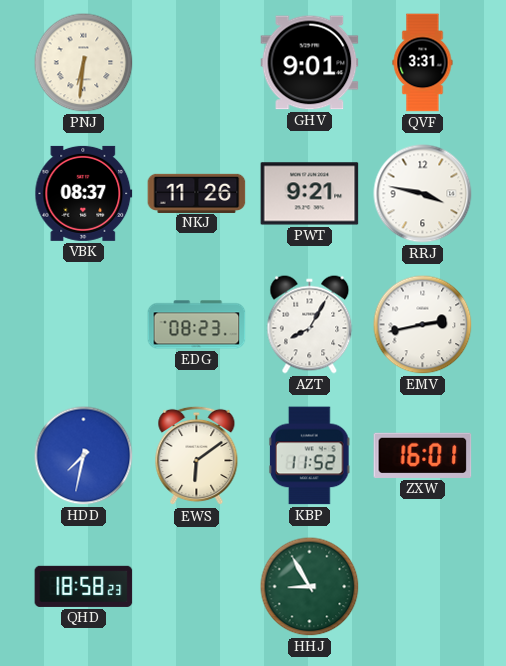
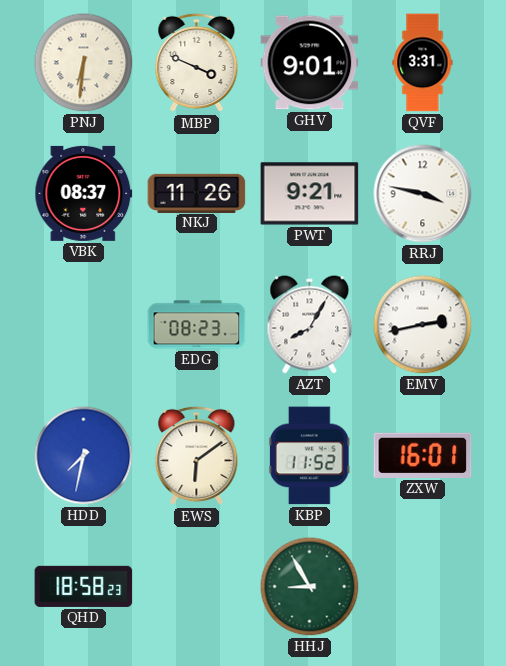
MBP: none -> 3:49 (197, 63)
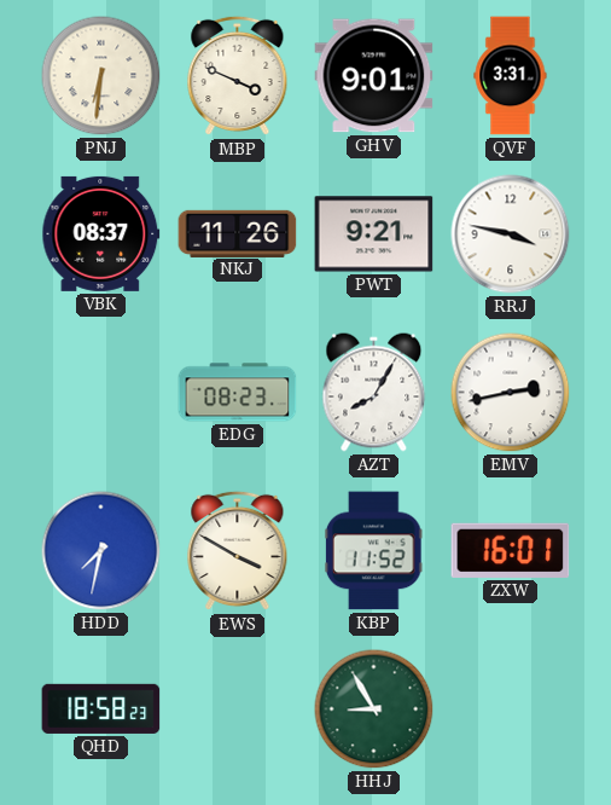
EWS: 6:09 -> 3:50 (238, 551)
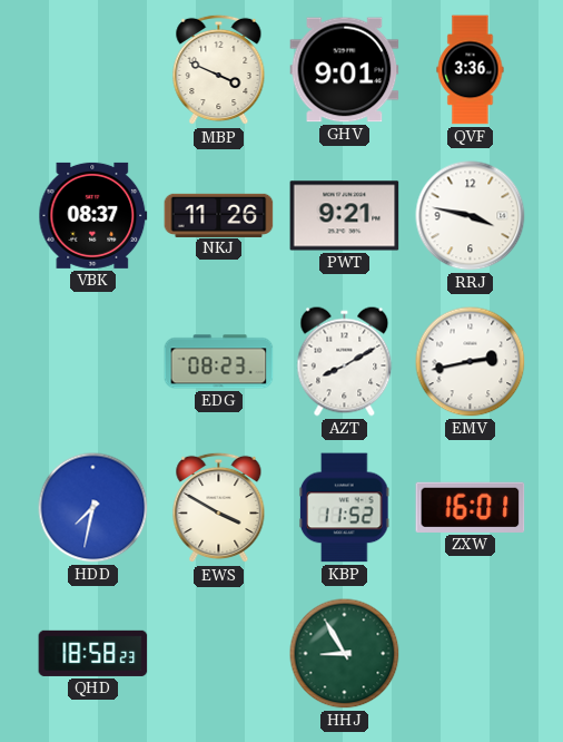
PNJ: 6:31 -> none (101, 76)
QVF: 3:31 -> 3:36 (471, 70)
AZT: 8:05 -> 8:10 (345, 362)
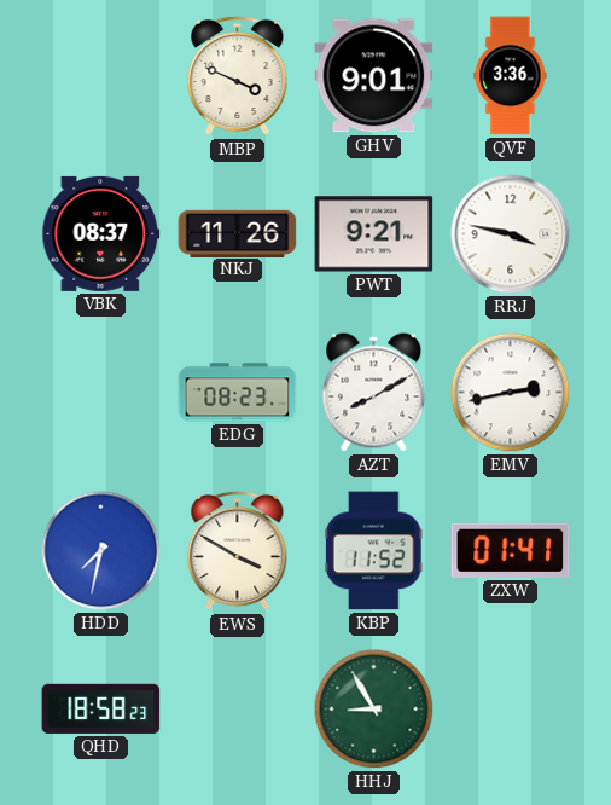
ZXW: 16:01 -> 01:41 (511, 550)
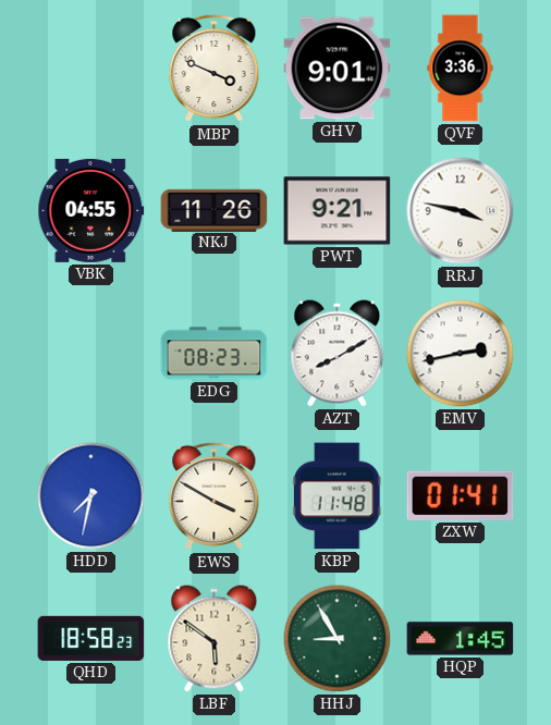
VBK: 08:37 -> 04:55 (91, 210)
KBP: 11:52 -> 11:48 (336, 496)
LBF: none -> 5:51 (215, 639)
HQP: none -> 1:45 (461, 639)
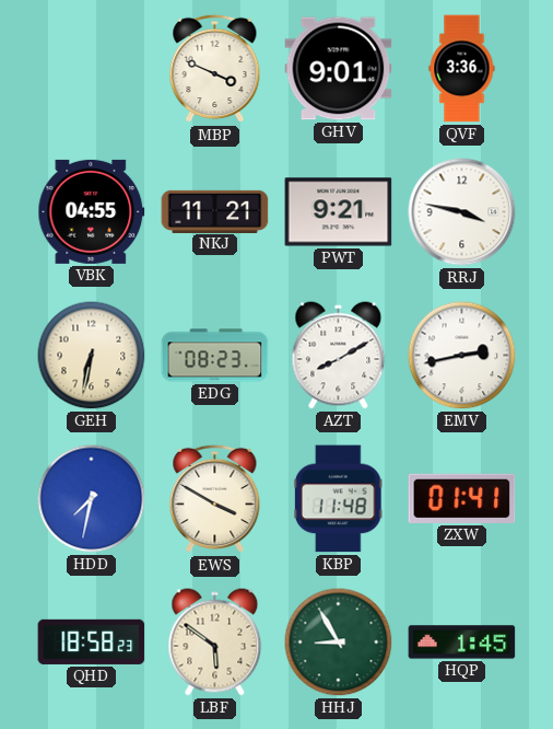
NKJ: 11:26 -> 11:21 (215, 211)
GEH: none -> 6:32 (92, 356)
